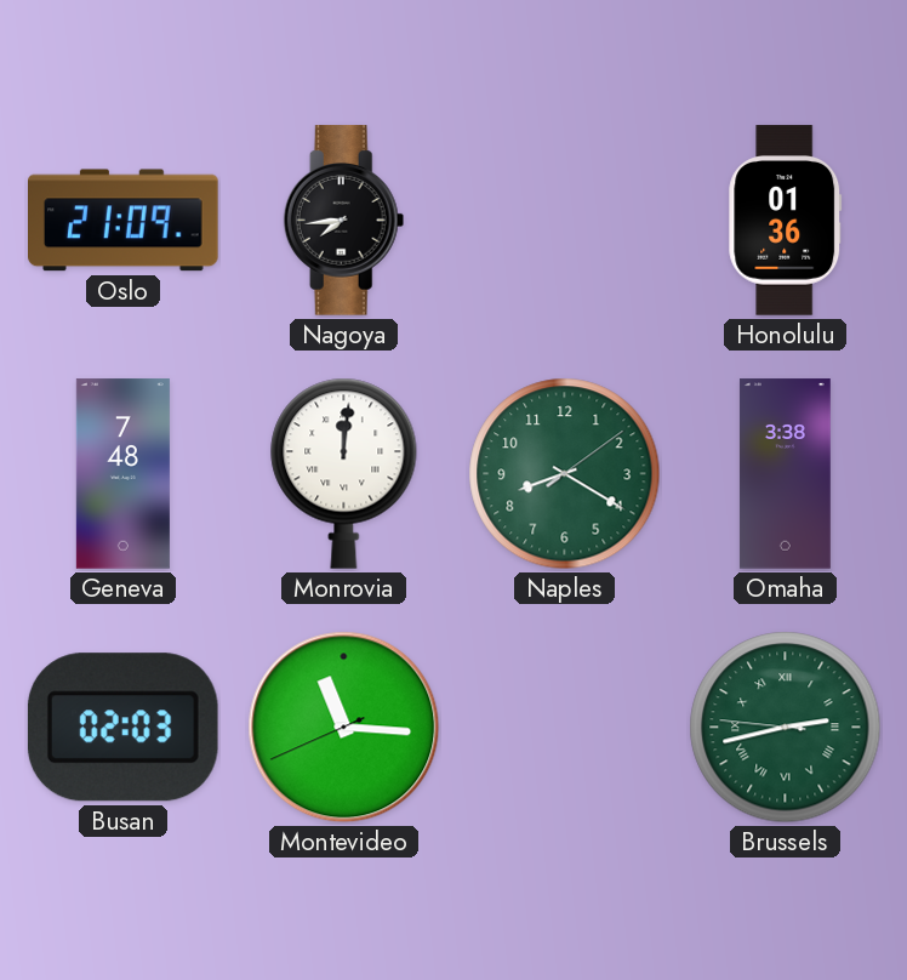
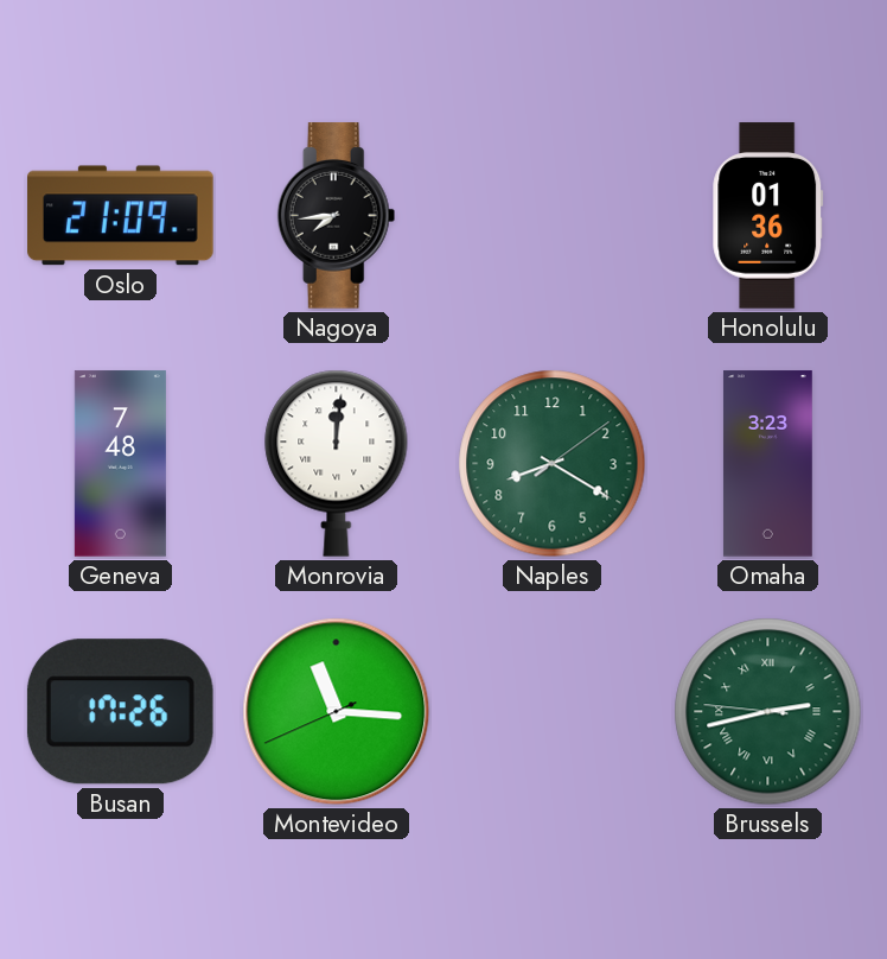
Omaha: 3:38 -> 3:23 (767, 464)
Busan: 02:03 -> 17:26 (120, 712)
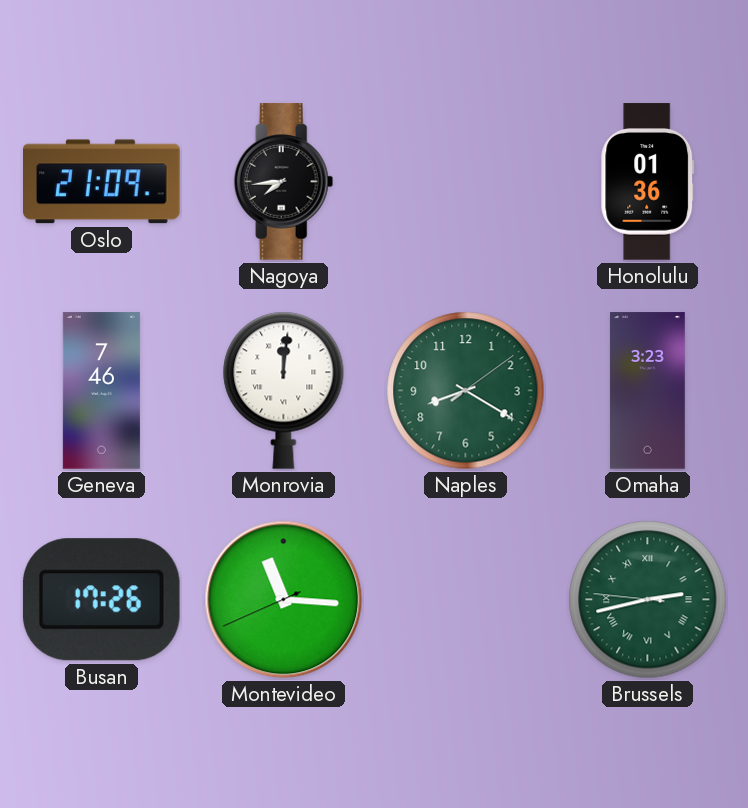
Geneva: 7:48 -> 7:46 (101, 391)
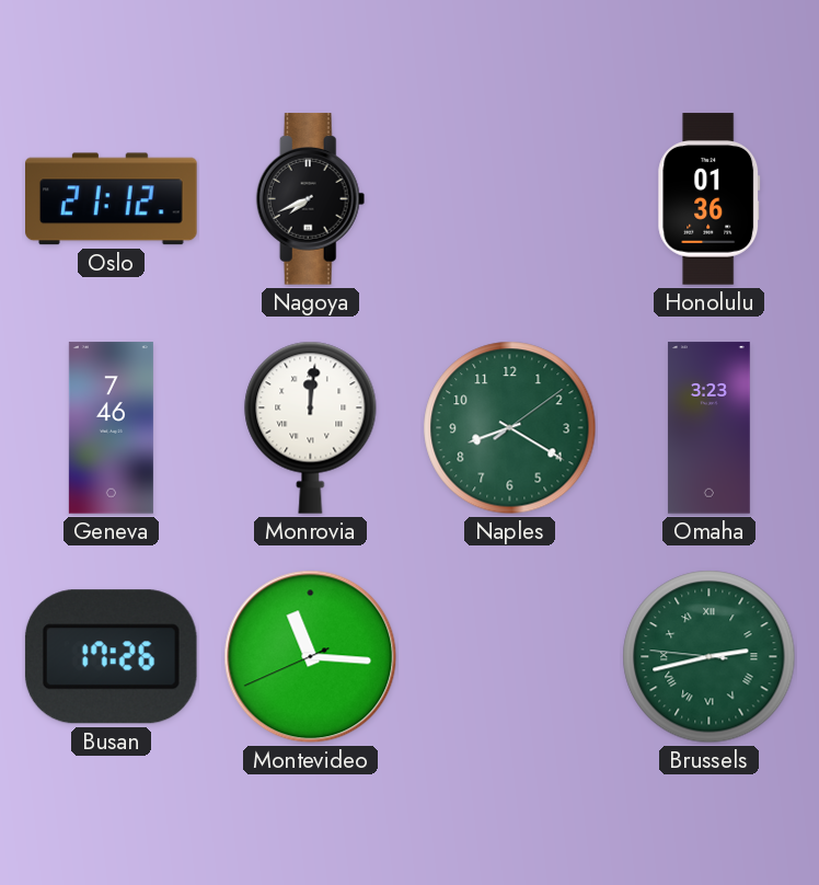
Oslo: 21:09 -> 21:12 (112, 199)
Nagoya: 7:44 -> 7:41 (311, 199)
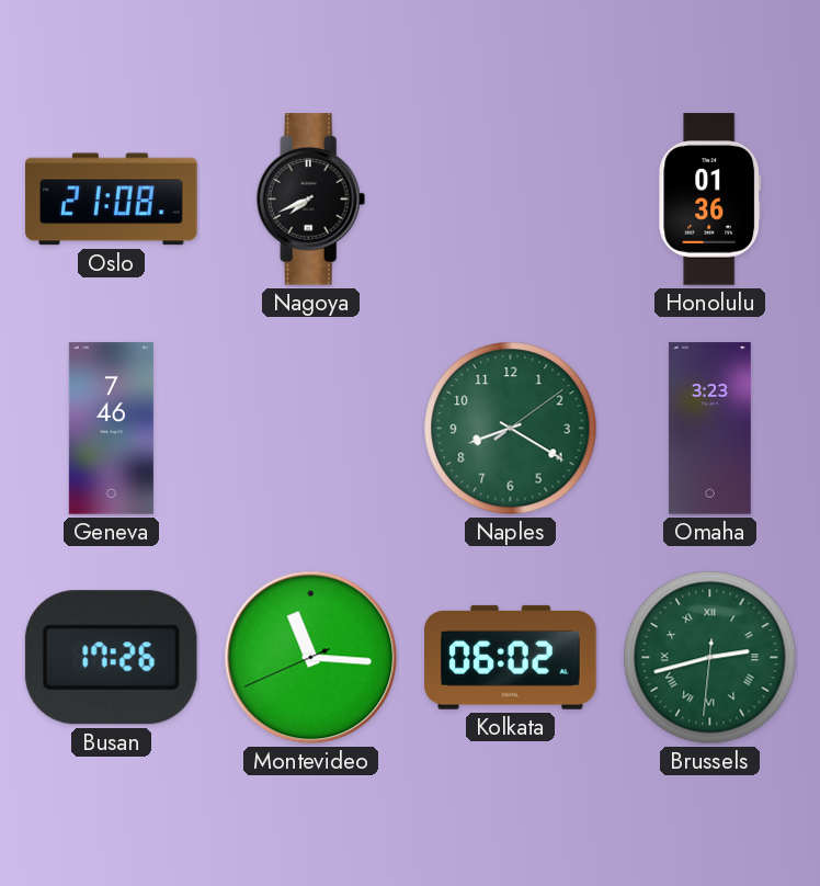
Oslo: 21:12 -> 21:08 (112, 200)
Monrovia: 12:01 -> none (311, 427)
Kolkata: none -> 06:02 (511, 657)
Brussels: 2:42:46 -> 2:42:31 (710, 658)
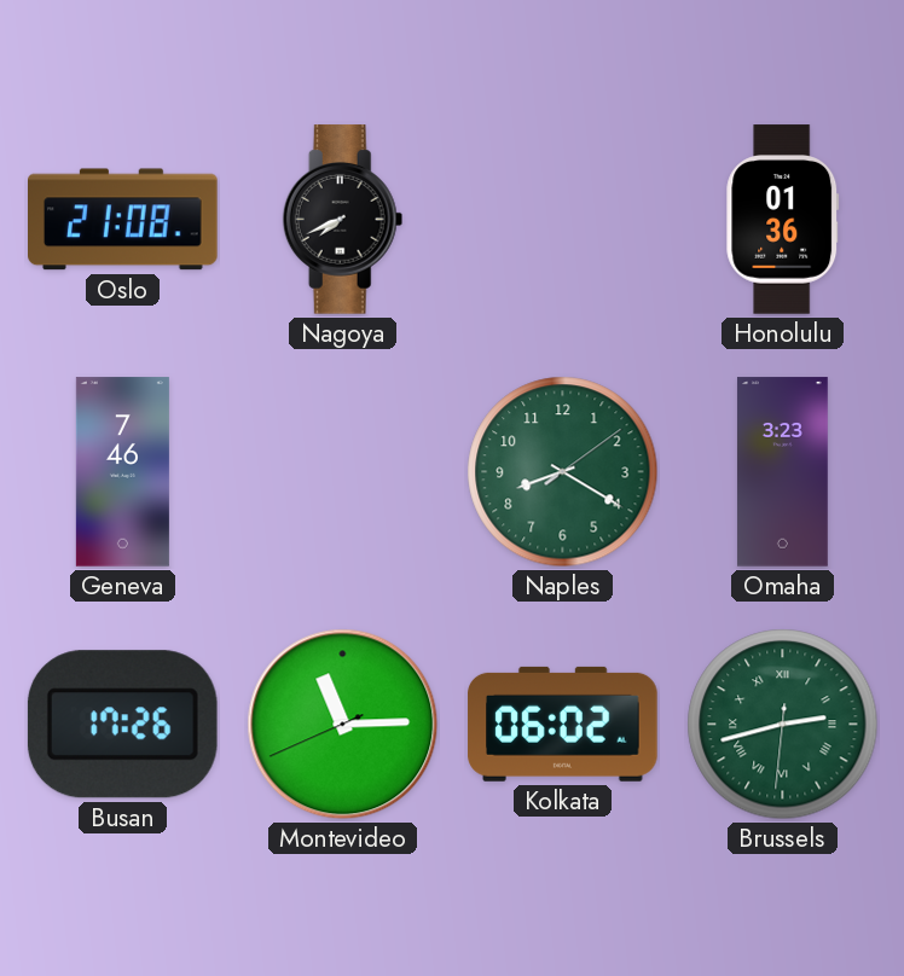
Montevideo: 11:15 -> 11:14 (343, 725)
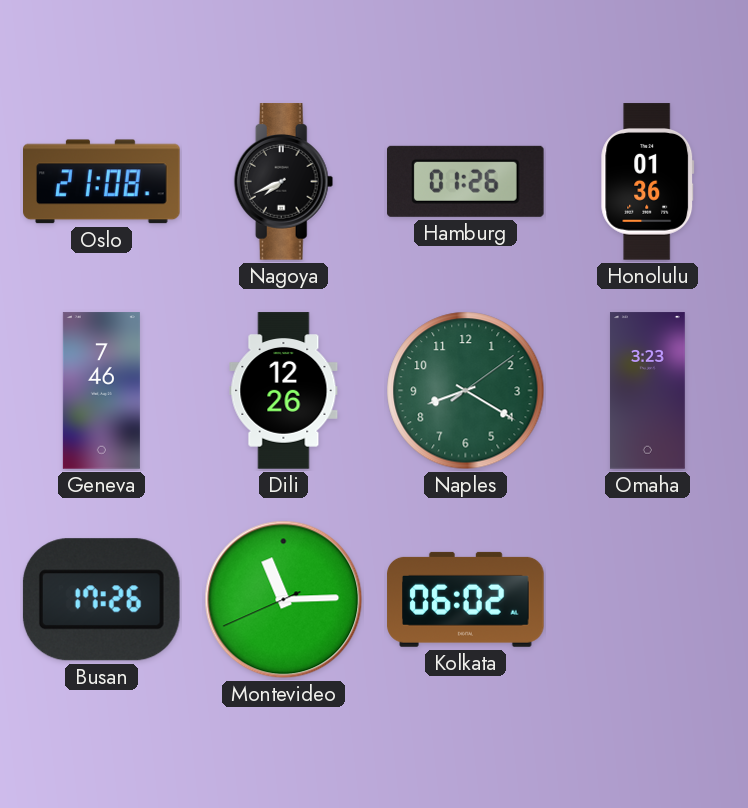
Hamburg: none -> 01:26 (466, 181)
Dili: none -> 12:26 (284, 391)
Brussels: 2:42 -> none (783, 725)
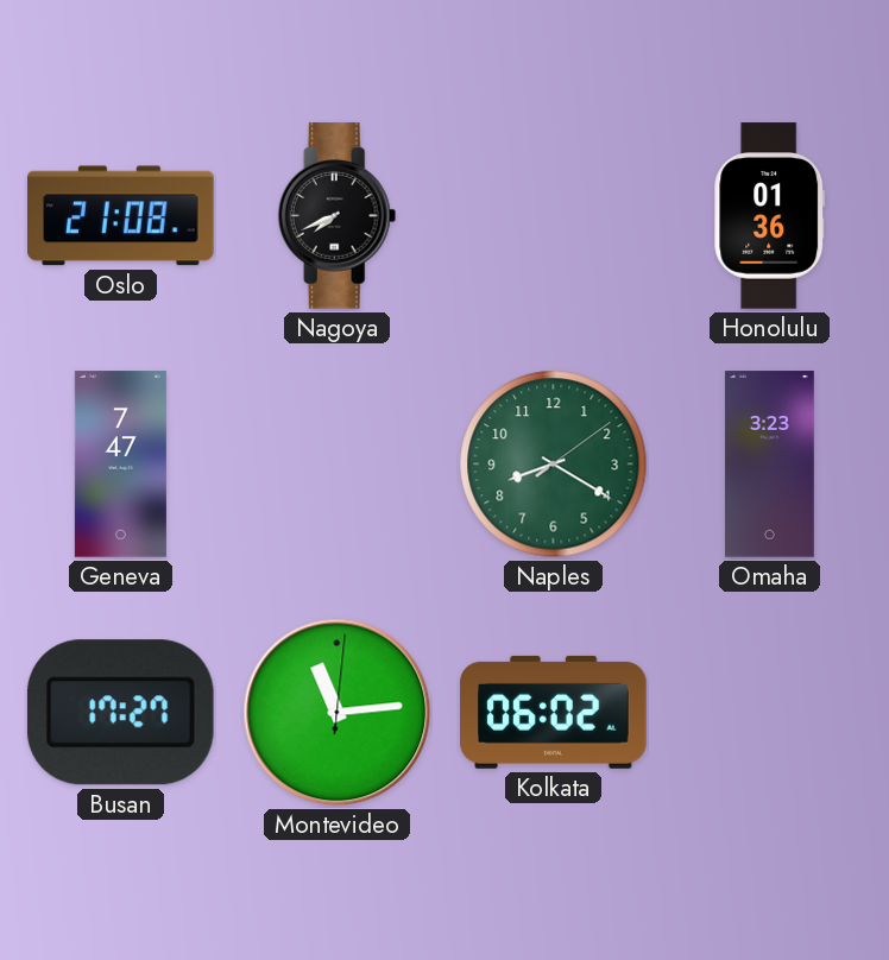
Hamburg: 01:26 -> none (466, 181)
Geneva: 7:46 -> 7:47 (120, 465)
Dili: 12:26 -> none (284, 391)
Busan: 17:26 -> 17:27 (120, 713)
Montevideo: 11:14:41 -> 11:14:01 (338, 713)
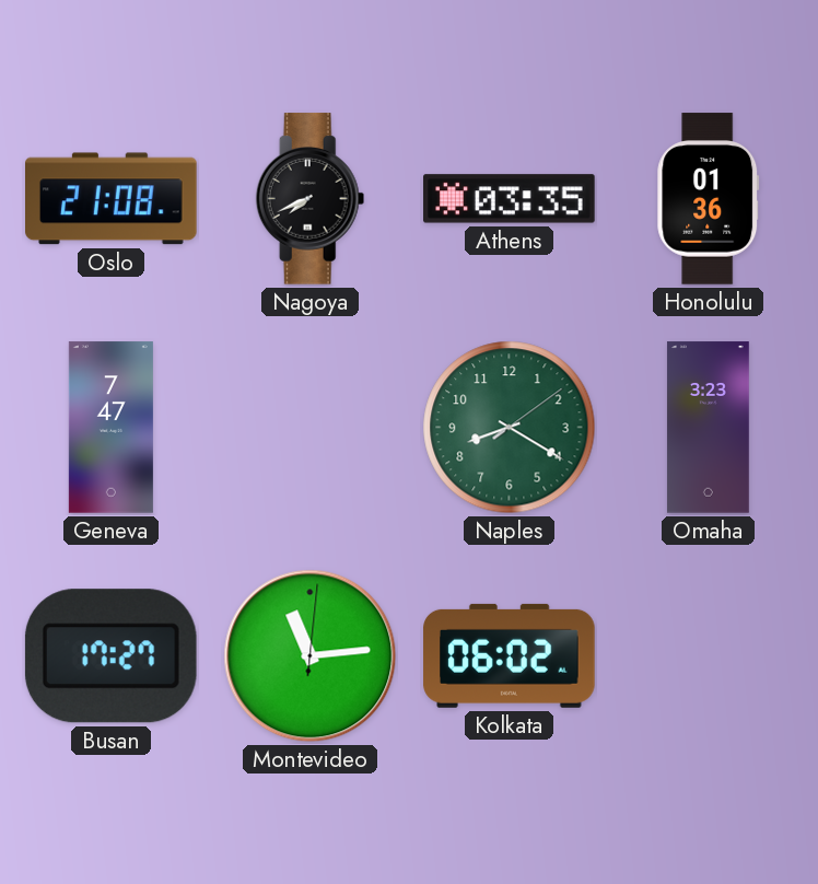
Athens: none -> 03:35 (510, 199)
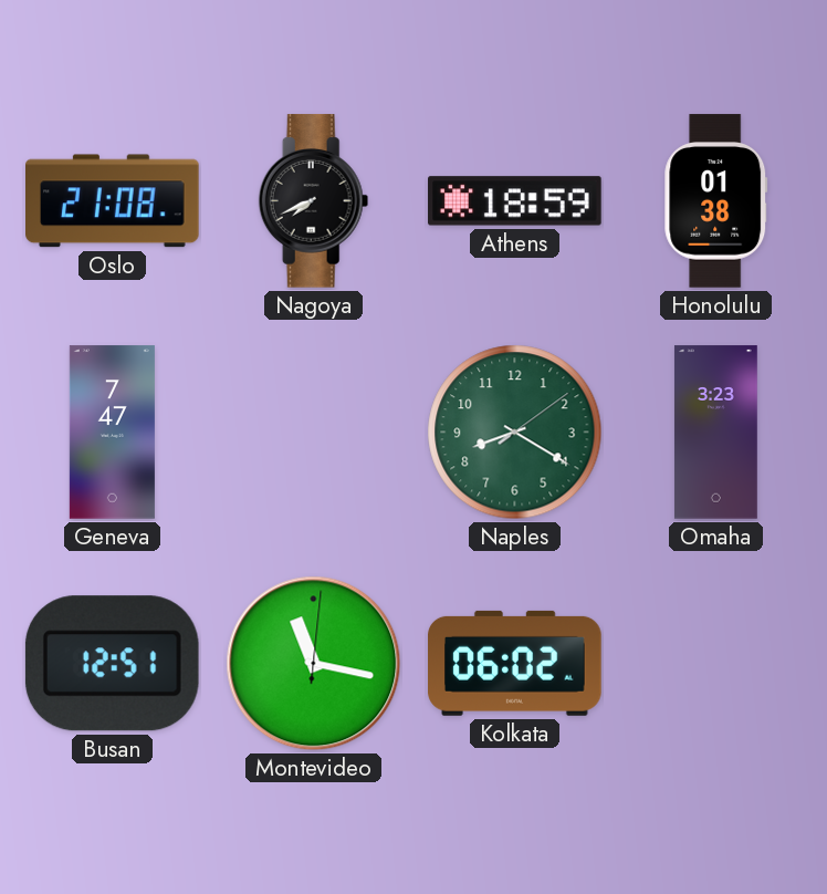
Athens: 03:35 -> 18:59 (515, 201)
Honolulu: 01:36 -> 01:38 (716, 201)
Busan: 17:27 -> 12:51 (112, 664)
Montevideo: 11:14 -> 11:17 (314, 664)
